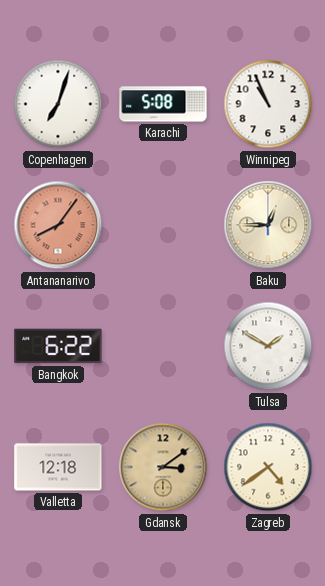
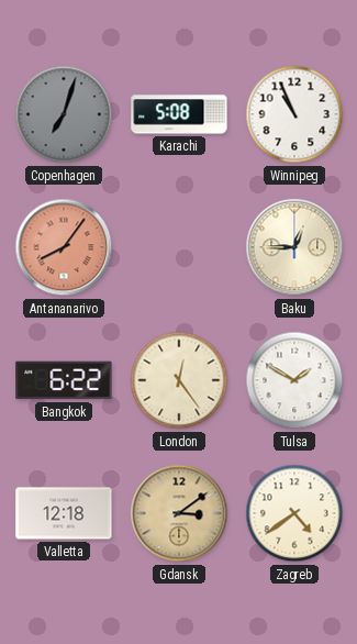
Copenhagen dial: white -> grey (64, 114)
London: none -> 12:24 (179, 380)
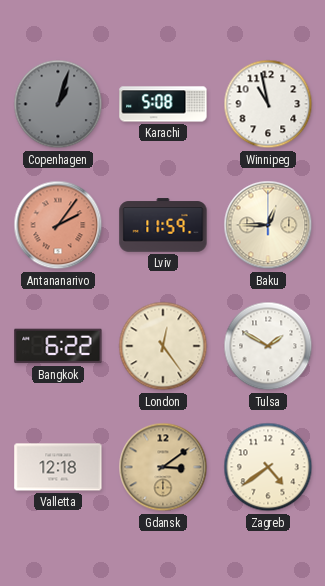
Copenhagen: 7:03 -> 1:03 (58, 104)
Winnipeg: 10:56 -> 10:58 (268, 104)
Antananarivo: 8:06 -> 2:06 (58, 225)
Lviv: none -> 11:59 (163, 225)
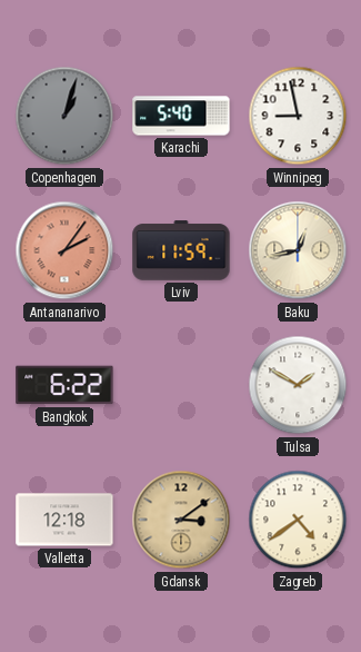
Karachi: 5:08 -> 5:40 (181, 116)
Winnipeg: 10:58 -> 8:58 (298, 116)
Baku: 12:45 -> 12:43 (298, 250)
London: 12:24 -> none (163, 346)
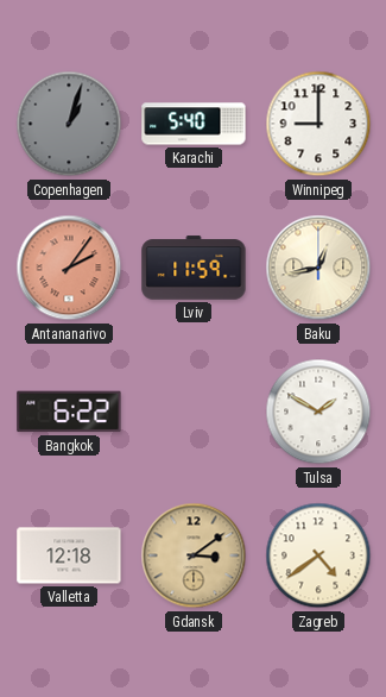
Winnipeg: 8:58 -> 9:00 (318, 124)
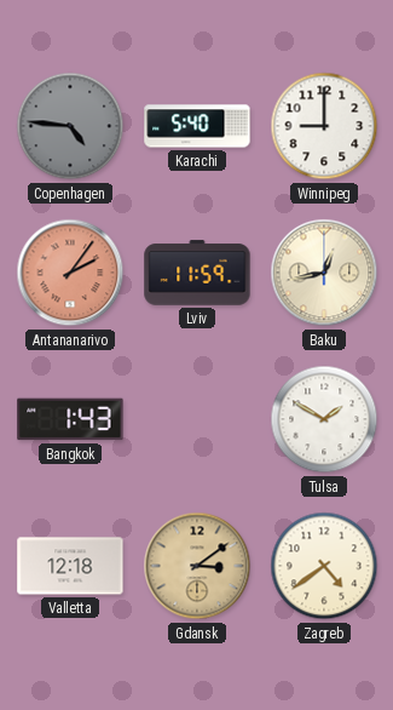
Copenhagen: 1:03 -> 4:46 (70, 126)
Bangkok: 6:22 -> 1:43 (70, 419)
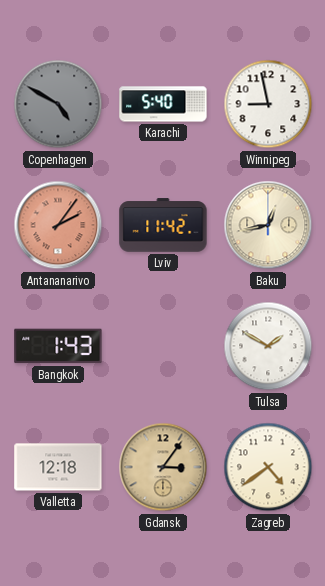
Copenhagen: 4:46 -> 4:50 (58, 104)
Winnipeg: 9:00 -> 8:58 (268, 104)
Lviv: 11:59 -> 11:42 (163, 225)
Gdansk: 3:09 -> 3:06 (163, 467)
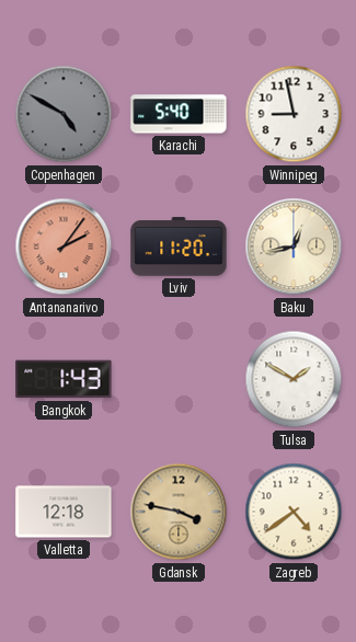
Lviv: 11:42 -> 11:20 (179, 247)
Gdansk: 3:06 -> 3:47 (179, 512)
